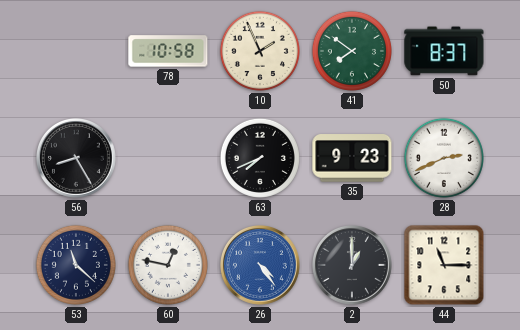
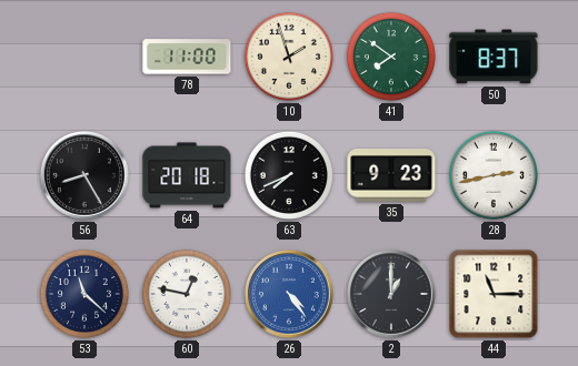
78: 10:58 -> 11:00 (187, 57)
10: 1:56 -> 1:57 (289, 57)
64: none -> 20:18 (187, 175)
28: 2:41 -> 2:43 (494, 175)
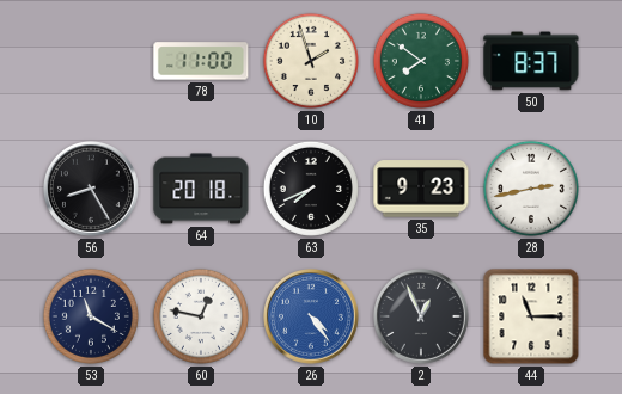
53: 11:22 -> 11:20 (91, 316)
2: 1:00 -> 12:56 (422, 318)
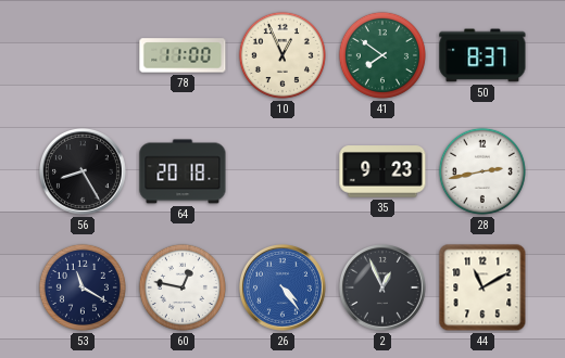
10: 1:57 -> 12:56 (282, 55)
63: 7:41 -> none (311, 189)
44: 11:15 -> 11:10 (482, 287)
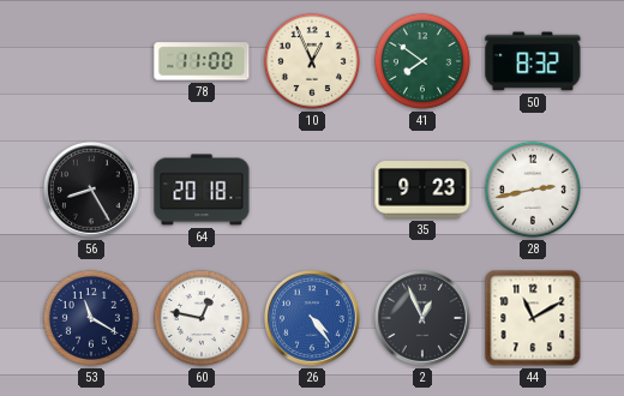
50: 8:37 -> 8:32 (533, 61)
